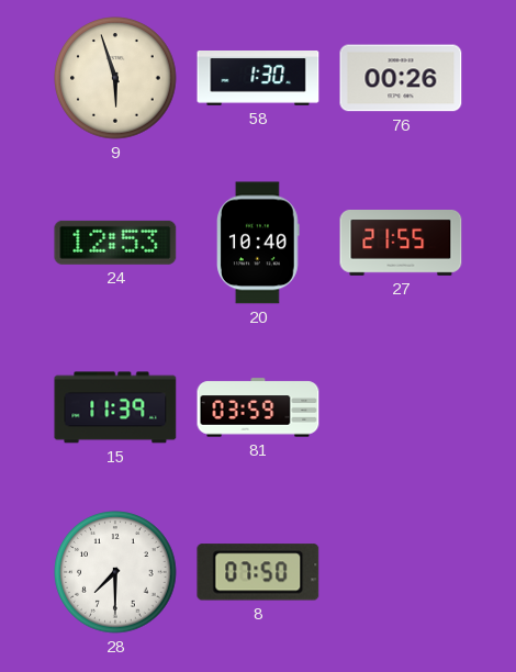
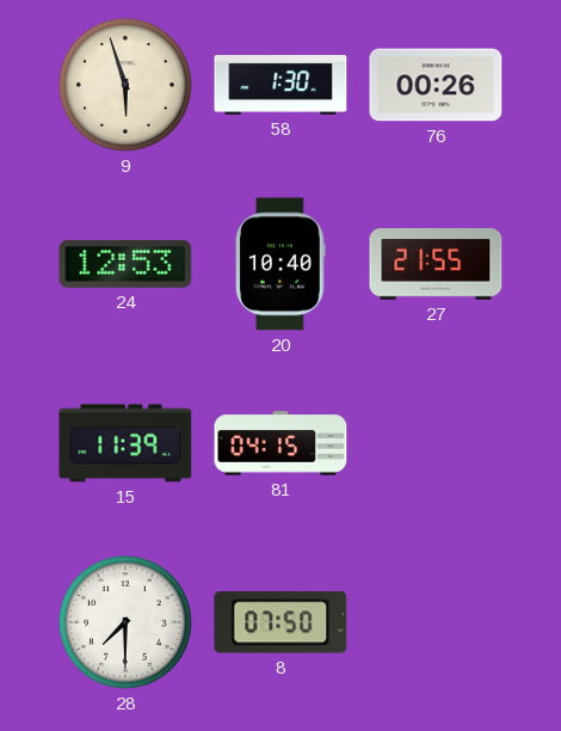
81: 03:59 -> 04:15 (280, 443)
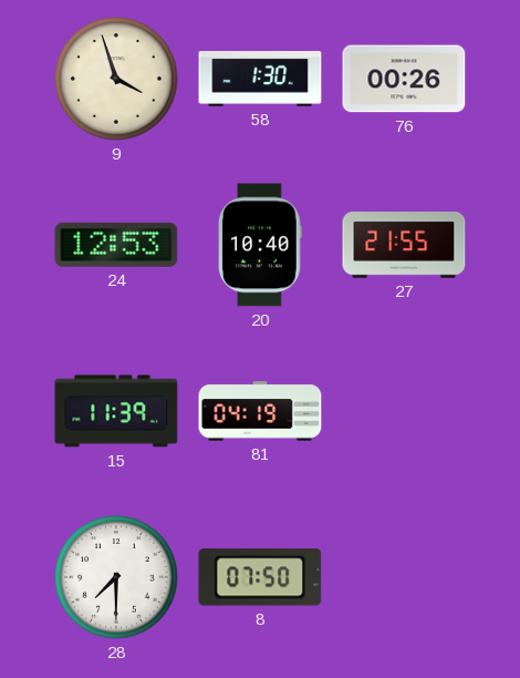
9: 5:57 -> 3:57 (116, 79)
81: 04:15 -> 04:19 (260, 411)
